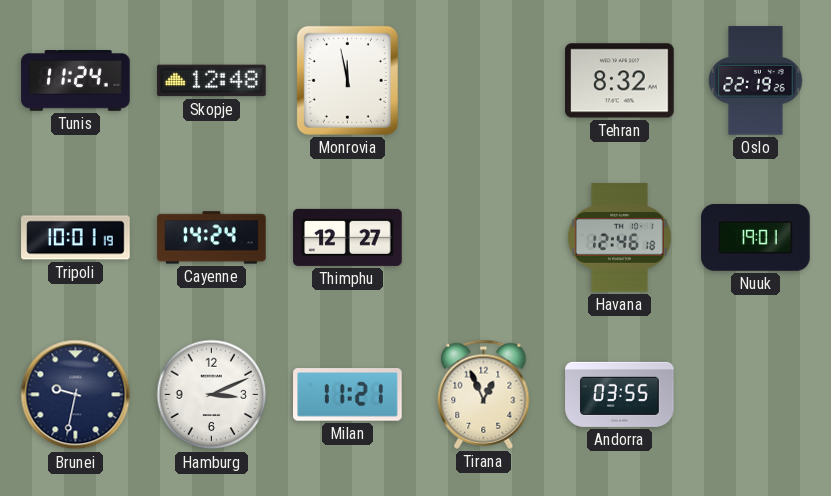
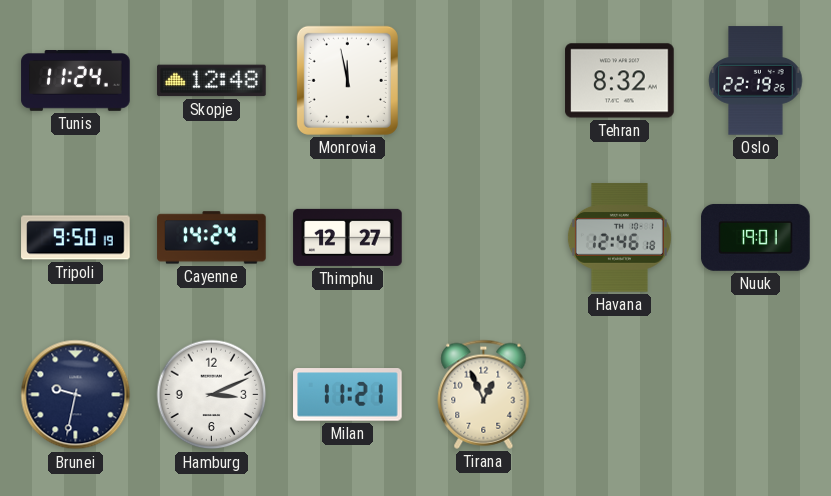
Tripoli: 10:01 -> 9:50 (76, 238)
Andorra: 03:55 -> none (620, 394)
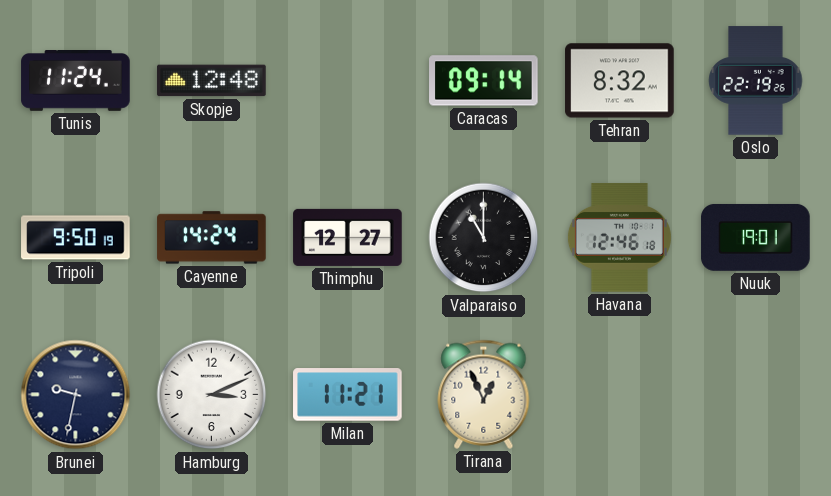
Monrovia: 11:58 -> none (347, 80)
Caracas: none -> 09:14 (484, 81)
Valparaiso: none -> 11:00 (484, 238)
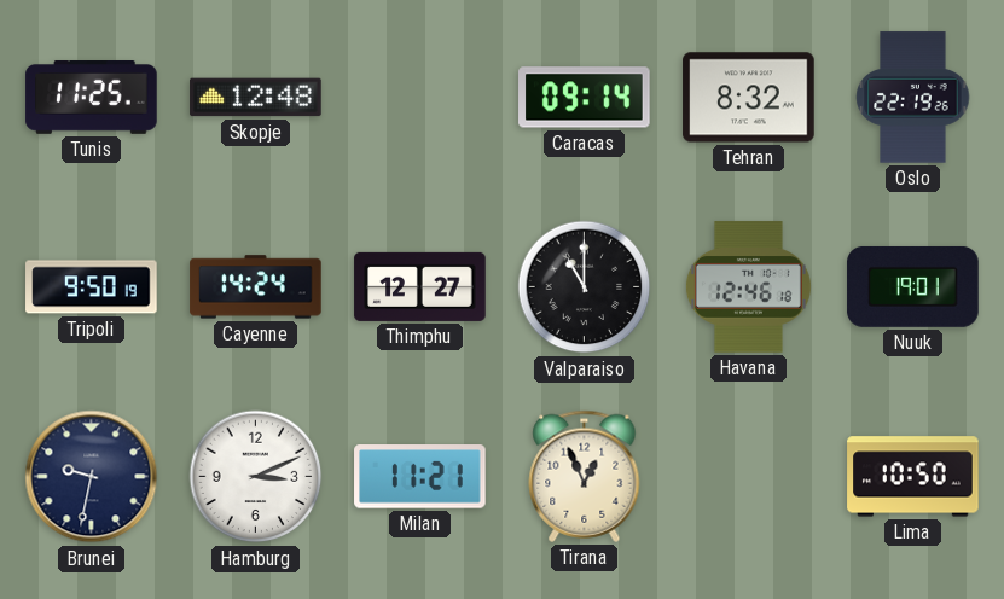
Tunis: 11:24 -> 11:25 (92, 98)
Lima: none -> 10:50 (913, 477)
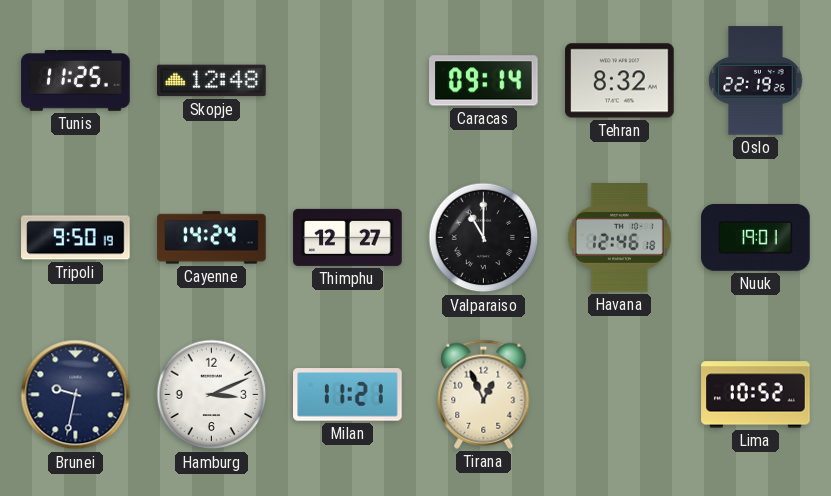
Lima: 10:50 -> 10:52 (756, 395)
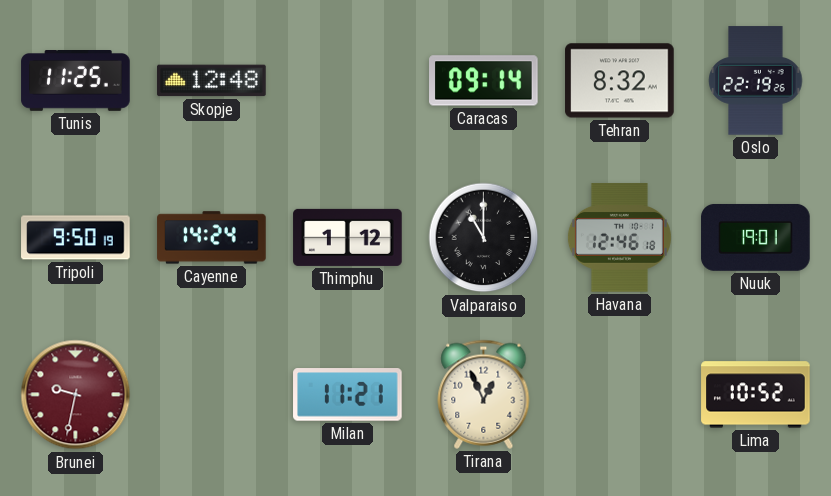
Thimphu: 12:27 -> 1:12 (348, 237)
Brunei dial: navy -> burgundy (76, 395)
Hamburg: 3:11 -> none (212, 395)
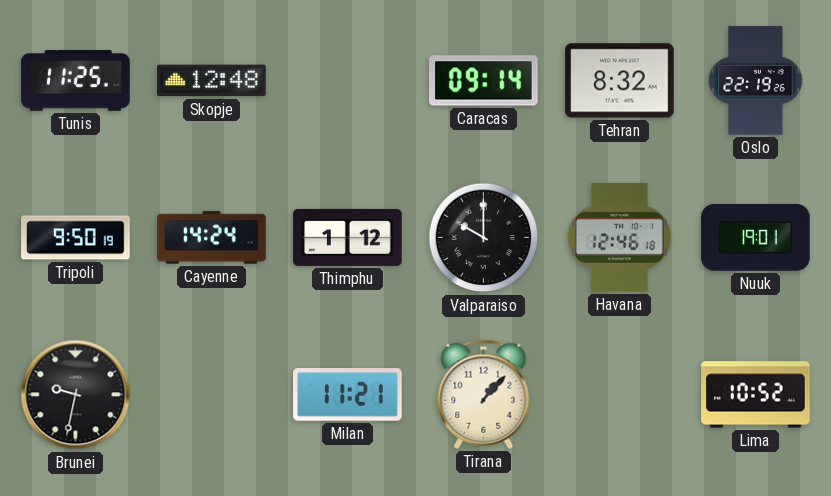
Valparaiso: 11:00 -> 10:00 (484, 238)
Brunei dial: burgundy -> black (76, 395)
Tirana: 12:56 -> 1:07 (484, 394)
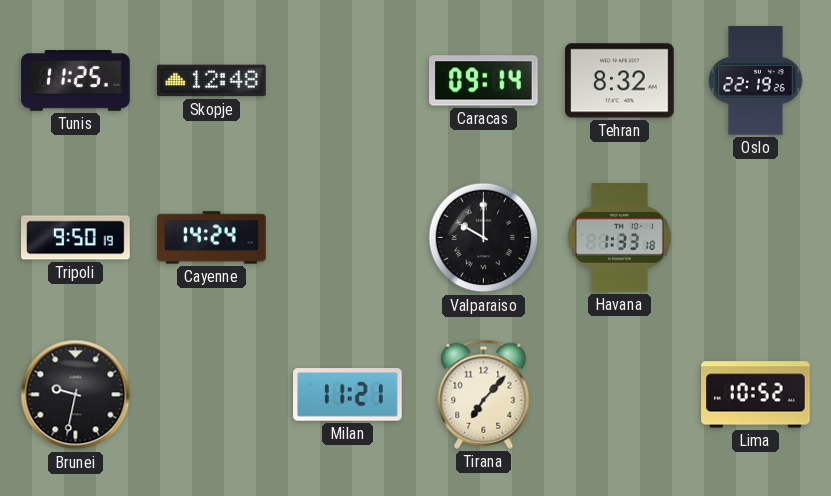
Thimphu: 1:12 -> none (348, 237)
Havana: 12:46 -> 1:33 (619, 238)
Nuuk: 19:01 -> none (756, 237)
Tirana: 1:07 -> 7:07 (484, 394)
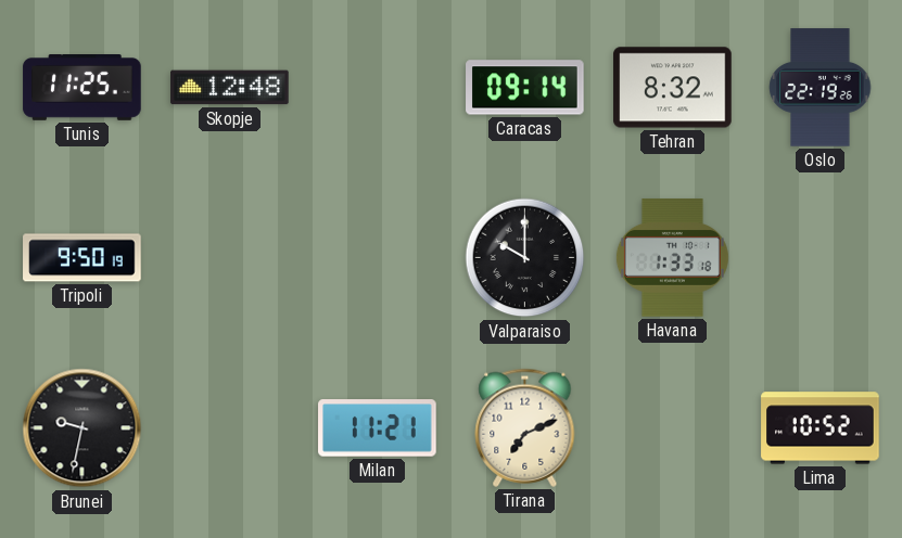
Cayenne: 14:24 -> none (212, 238)
Tirana: 7:07 -> 7:11 (525, 427)
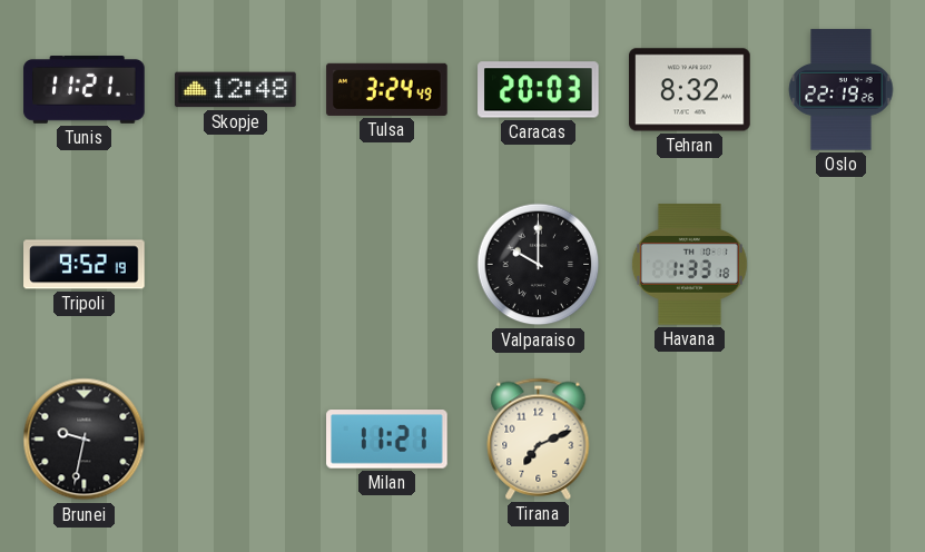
Tunis: 11:25 -> 11:21 (85, 90)
Tulsa: none -> 3:24 (387, 89)
Caracas: 09:14 -> 20:03 (539, 90)
Tripoli: 9:50 -> 9:52 (85, 265)
Lima: 10:52 -> none (821, 428)
